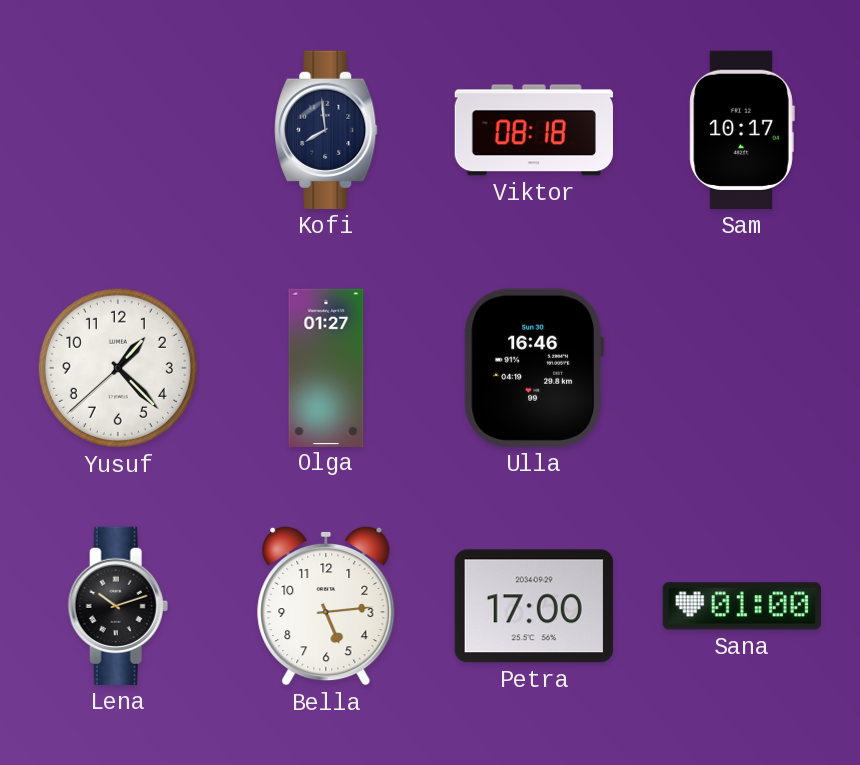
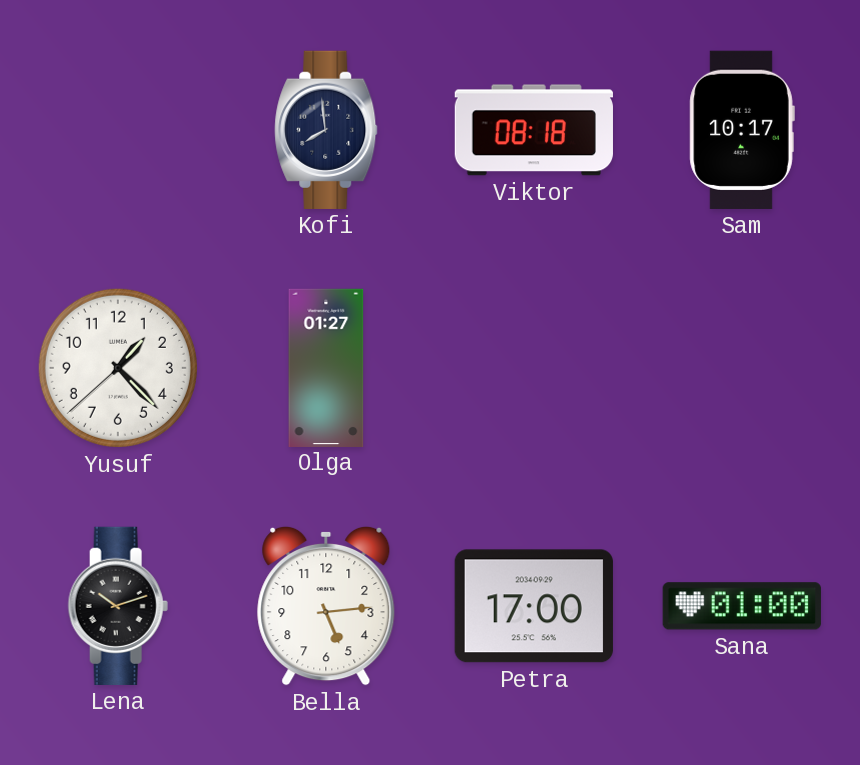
Ulla: 16:46 -> none (533, 368)
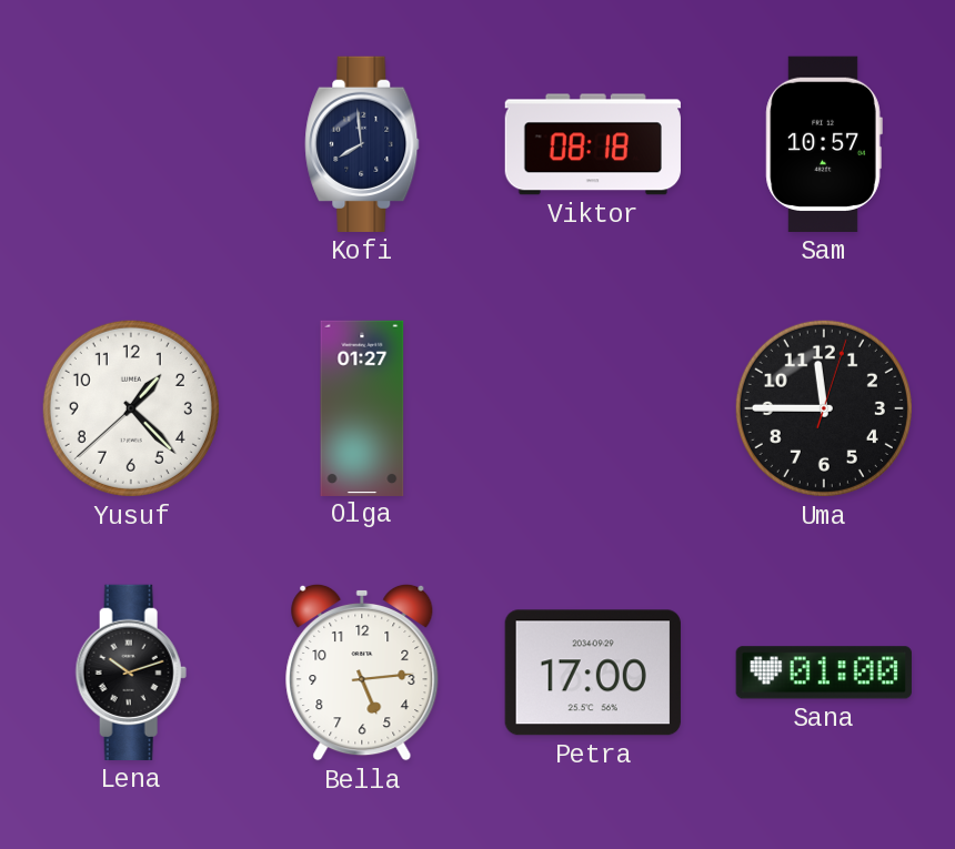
Sam: 10:17 -> 10:57 (824, 144)
Uma: none -> 11:45 (824, 408)
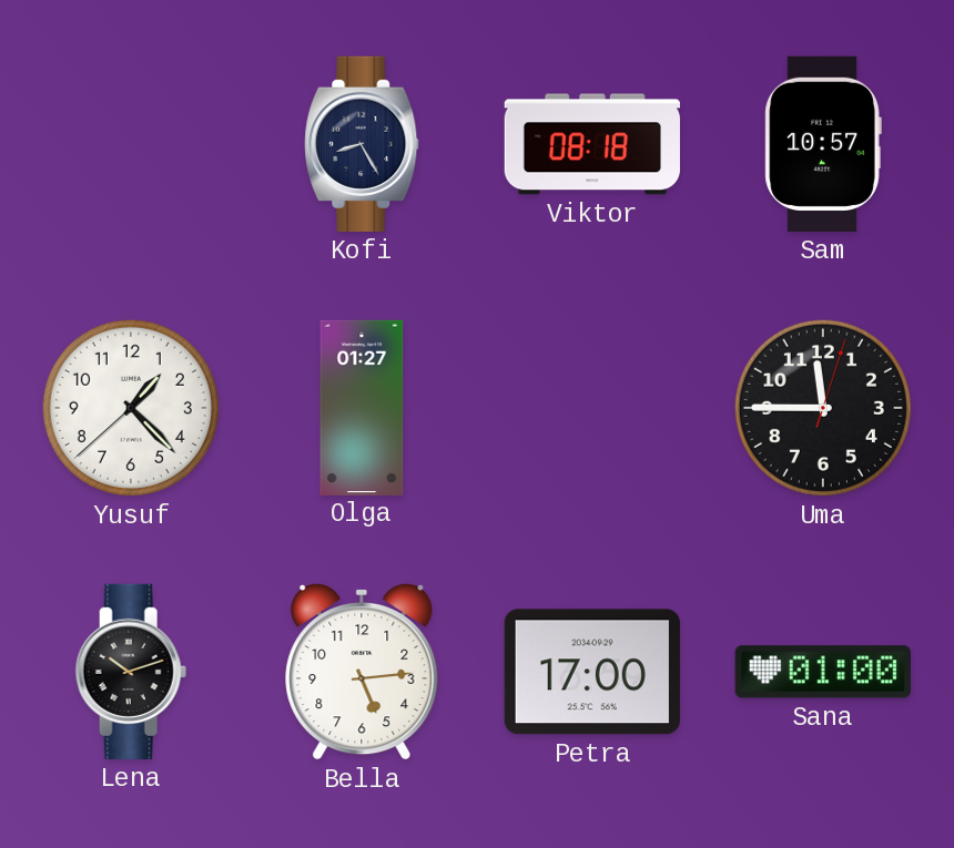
Kofi: 7:59 -> 8:25 (362, 144)
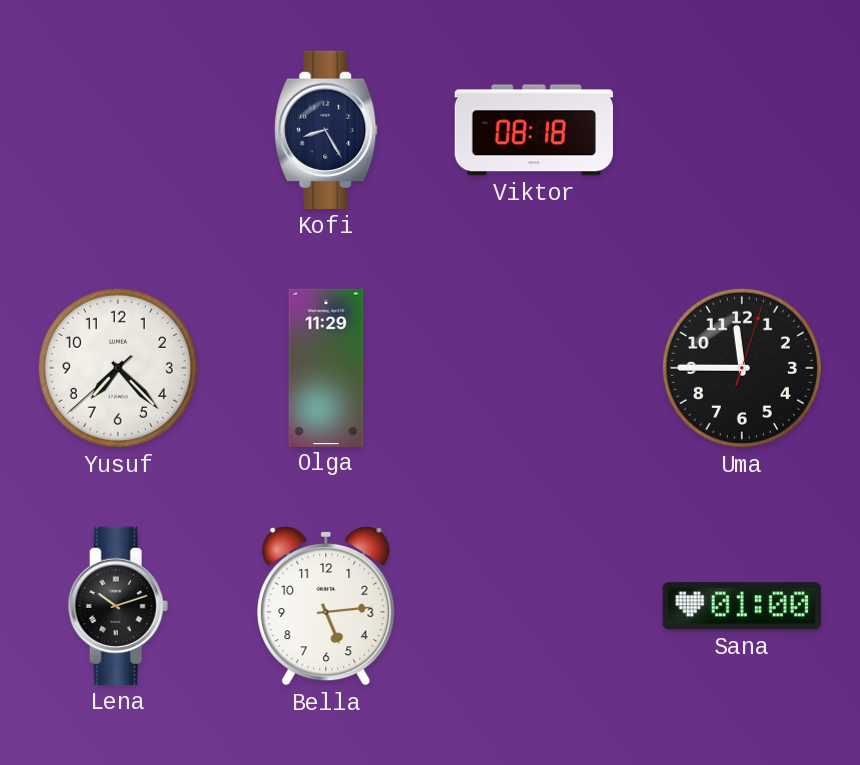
Sam: 10:57 -> none (823, 144)
Yusuf: 1:22 -> 7:22 (118, 368)
Olga: 01:27 -> 11:29 (326, 367)
Petra: 17:00 -> none (592, 672)
